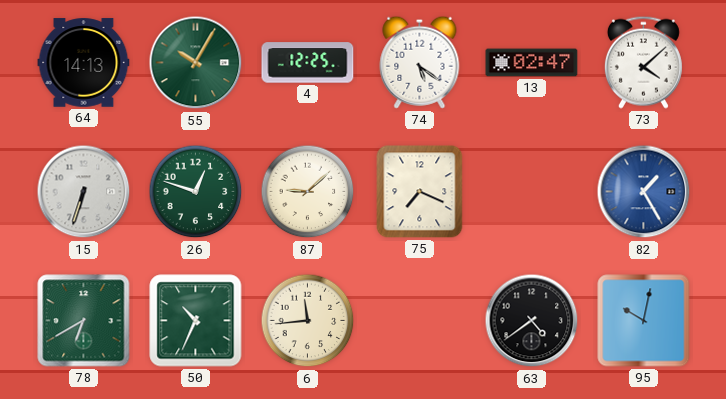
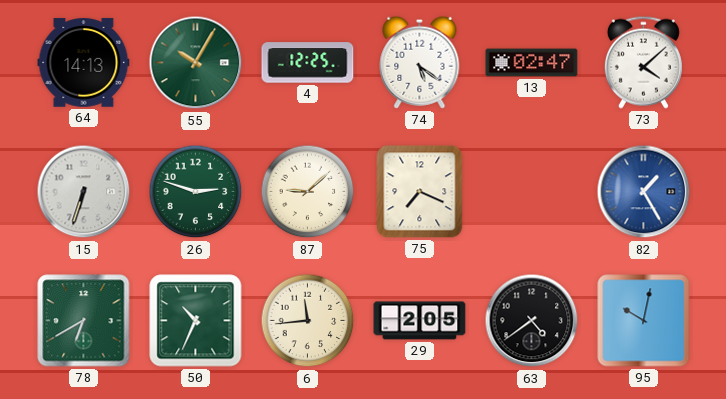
26: 12:48 -> 2:48 (196, 192)
29: none -> 2:05 (420, 321)
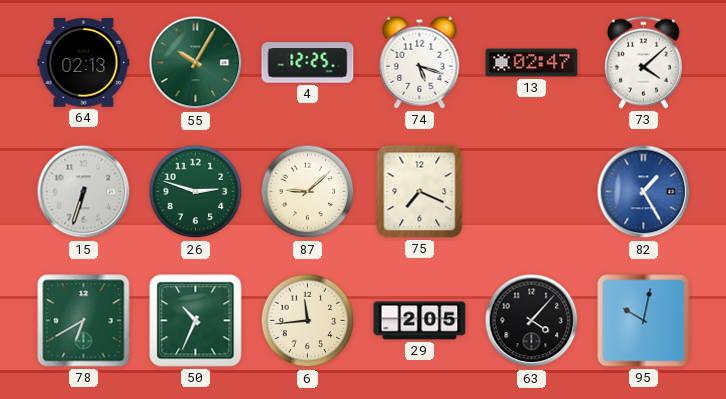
64: 14:13 -> 02:13 (84, 63)
74: 5:21 -> 5:18 (420, 62)
63: 4:39 -> 4:07 (532, 321)
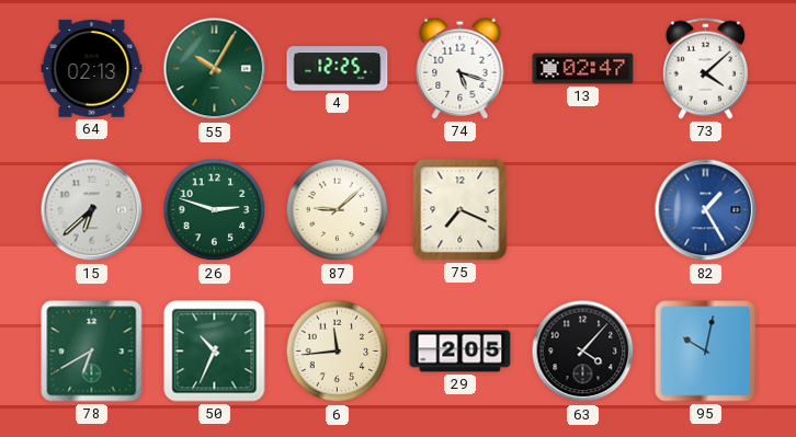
15: 6:33 -> 6:38 (92, 210)
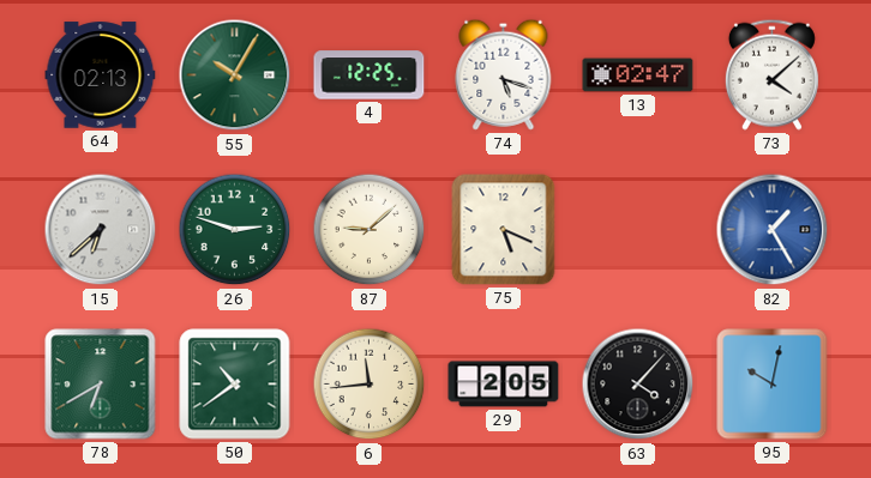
75: 7:19 -> 5:19 (504, 230)
50: 10:34 -> 10:39 (235, 385)
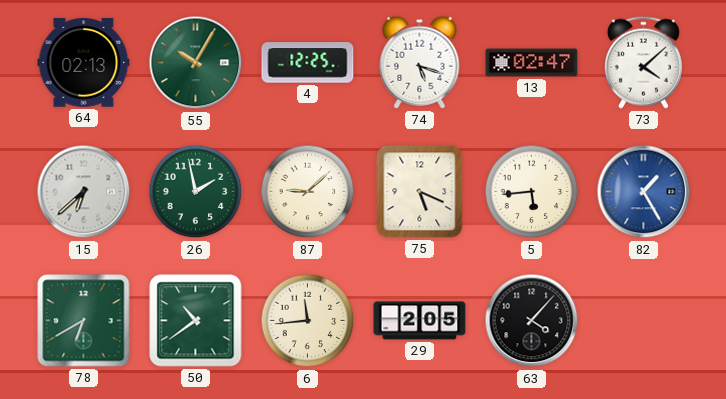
26: 2:48 -> 1:58 (196, 192)
5: none -> 5:44 (532, 192)
95: 10:02 -> none (773, 385)
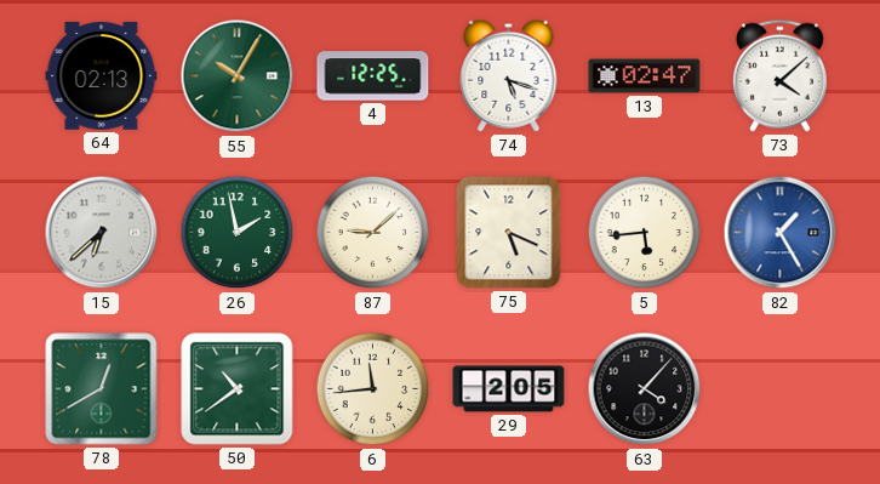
78: 6:40 -> 12:40 (102, 389)
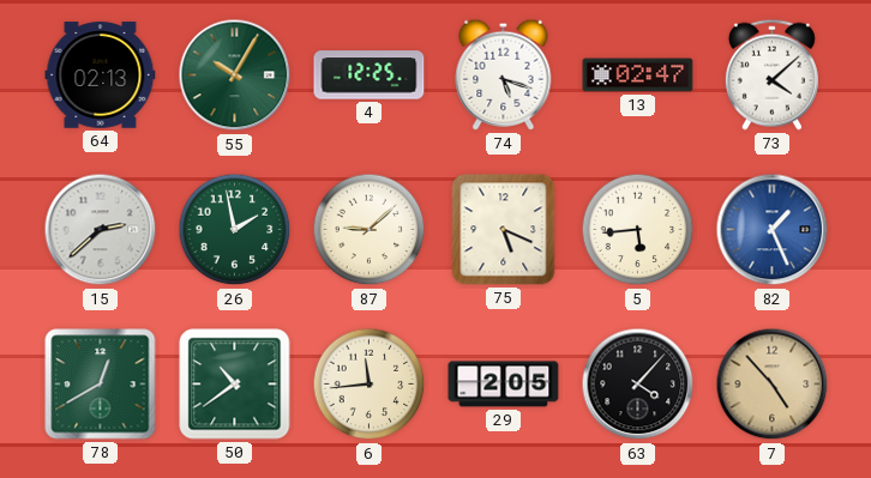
15: 6:38 -> 2:38 (101, 230)
82: 1:25 -> 1:26 (773, 230)
7: none -> 4:53 (773, 385)
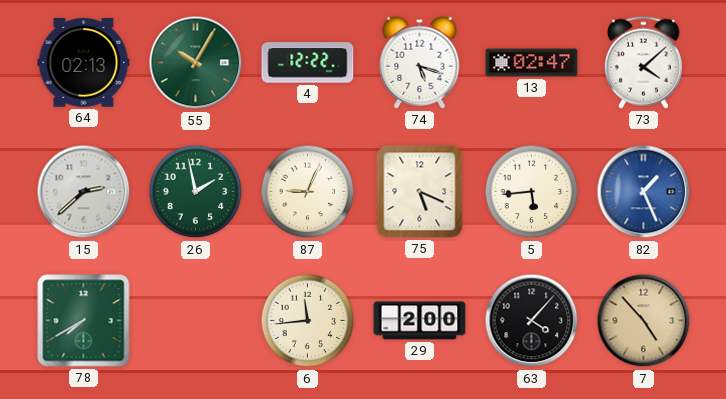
4: 12:25 -> 12:22 (308, 63)
87: 9:08 -> 9:04 (308, 192)
78: 12:40 -> 7:40 (84, 321)
50: 10:39 -> none (235, 385)
29: 2:05 -> 2:00 (420, 321)
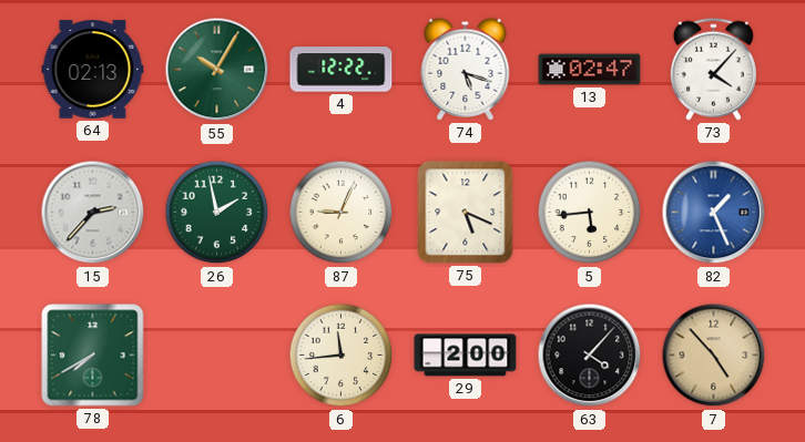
73: 4:08 -> 4:07 (713, 69)
15: 2:38 -> 2:37 (93, 213)
